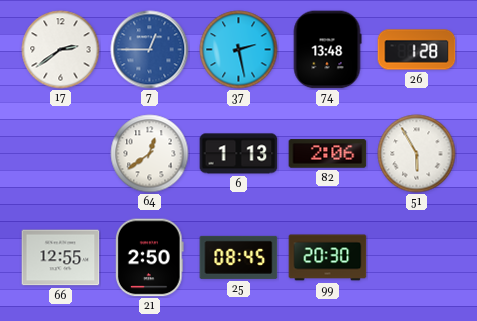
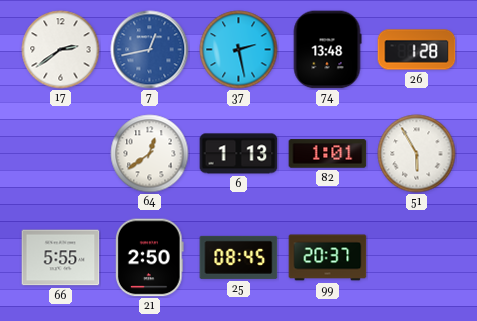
7: 12:45 -> 12:43 (150, 50)
82: 2:06 -> 1:01 (328, 154)
66: 12:55 -> 5:55 (61, 258)
99: 20:30 -> 20:37 (328, 258)
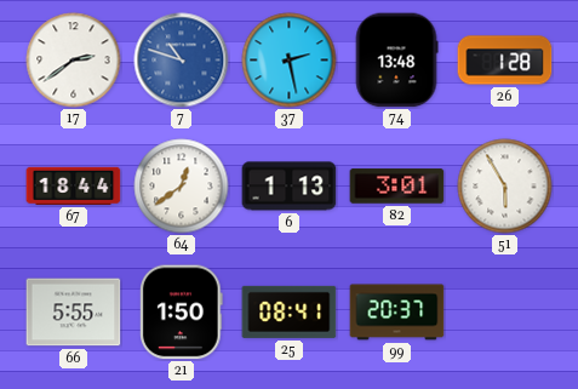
7: 12:43 -> 10:48 (182, 61)
67: none -> 18:44 (74, 185)
82: 1:01 -> 3:01 (397, 187)
21: 2:50 -> 1:50 (181, 313)
25: 08:45 -> 08:41 (290, 311)
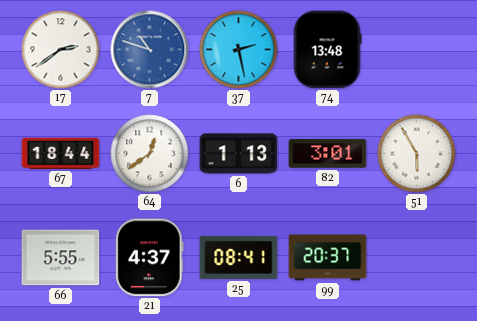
26: 1:28 -> none (505, 61)
21: 1:50 -> 4:37 (149, 258)
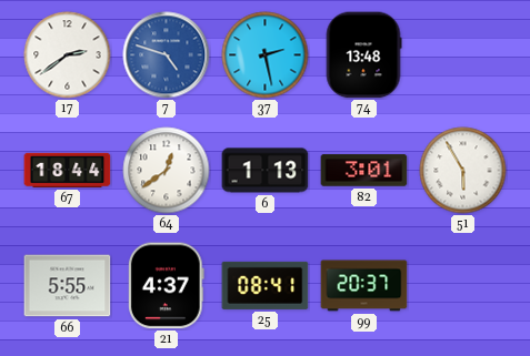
7: 10:48 -> 4:48 (167, 55)
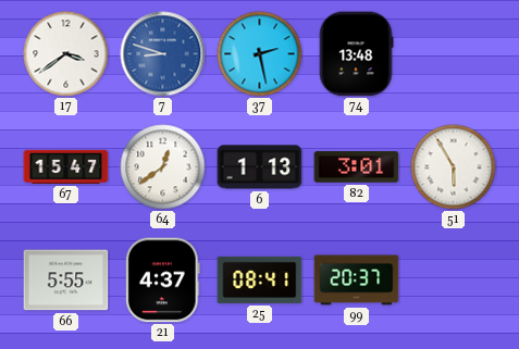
17: 2:39 -> 3:39 (66, 54)
7: 4:48 -> 8:48 (163, 54)
67: 18:44 -> 15:47 (66, 166)
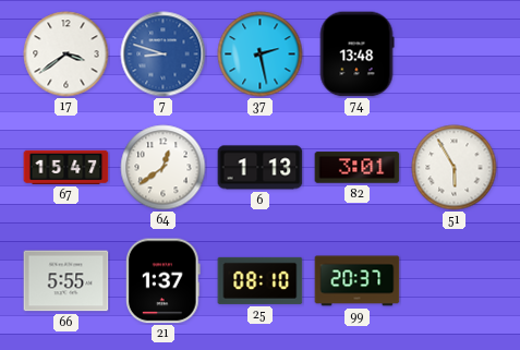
21: 4:37 -> 1:37 (162, 281)
25: 08:41 -> 08:10 (261, 280)
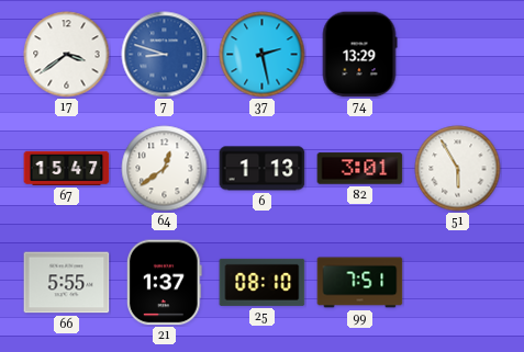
74: 13:48 -> 13:29 (359, 55)
99: 20:37 -> 7:51 (360, 283)
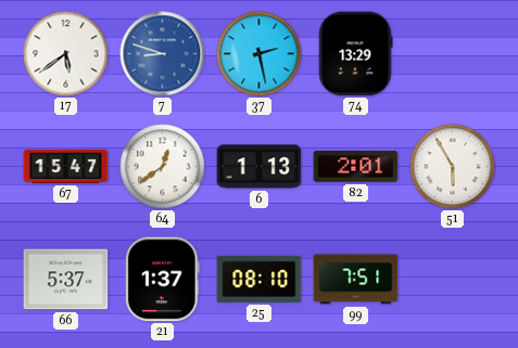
17: 3:39 -> 5:39 (66, 54)
82: 3:01 -> 2:01 (356, 167)
66: 5:55 -> 5:37 (66, 280)
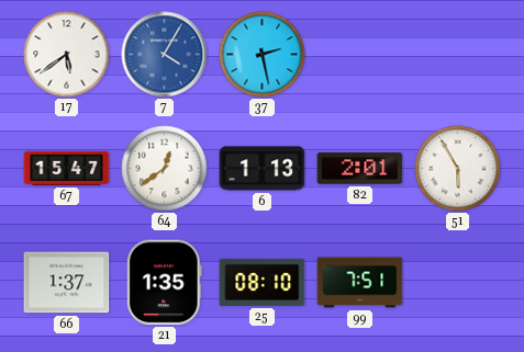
7: 8:48 -> 4:05 (165, 55)
74: 13:29 -> none (355, 54)
66: 5:37 -> 1:37 (67, 283)
21: 1:37 -> 1:35 (164, 283)
